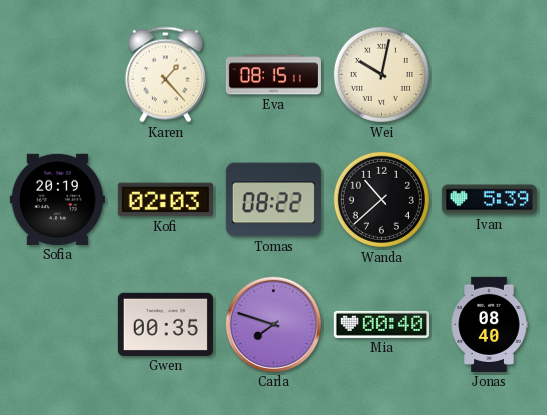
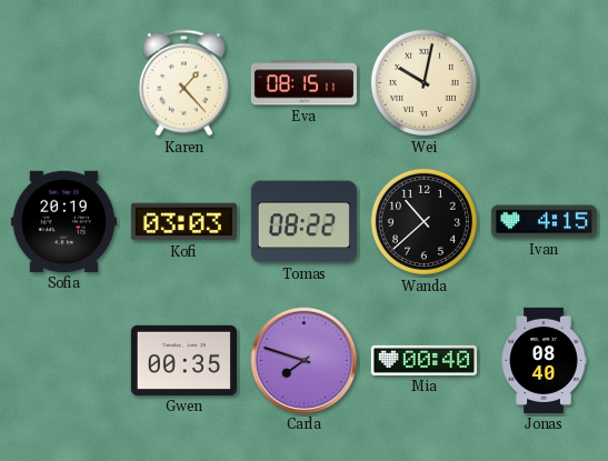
Kofi: 02:03 -> 03:03 (183, 222)
Ivan: 5:39 -> 4:15 (544, 222)
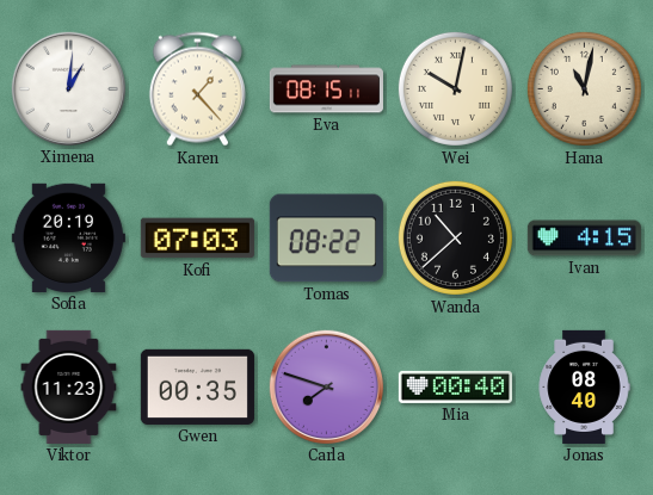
Ximena: none -> 1:01 (68, 88)
Hana: none -> 11:02 (584, 88)
Kofi: 03:03 -> 07:03 (197, 239)
Viktor: none -> 11:23 (69, 386)
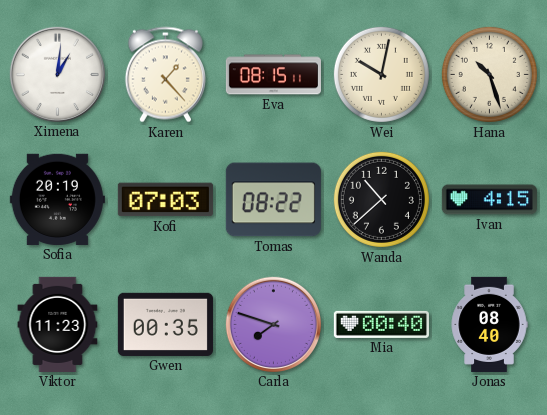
Hana: 11:02 -> 10:27 (489, 74)
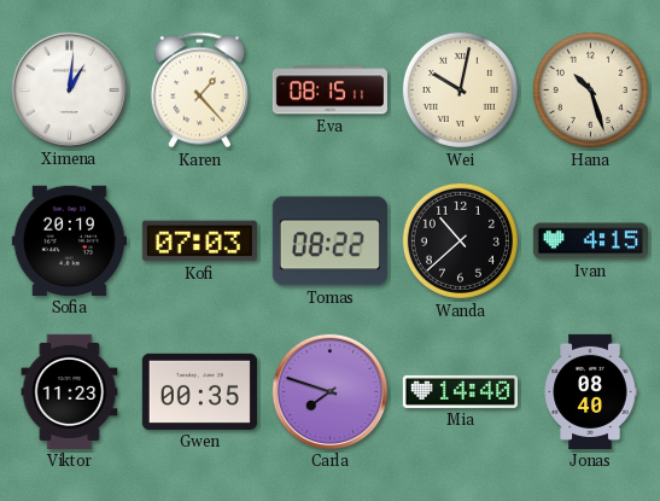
Mia: 00:40 -> 14:40 (460, 391)
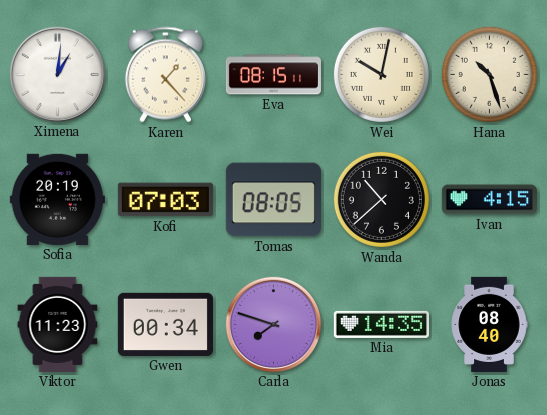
Tomas: 08:22 -> 08:05 (273, 200)
Gwen: 00:35 -> 00:34 (165, 324)
Mia: 14:40 -> 14:35 (381, 324)
